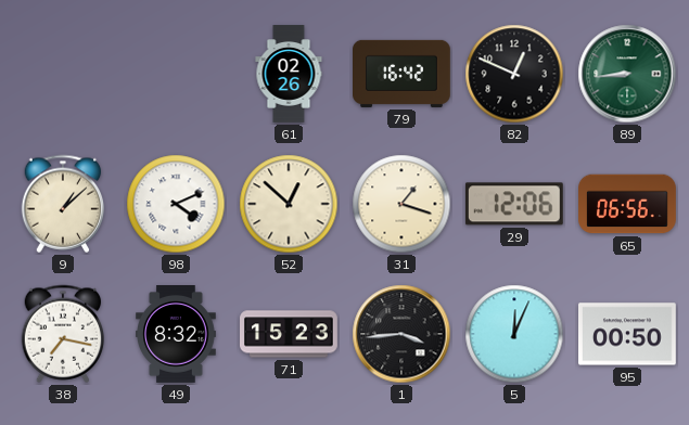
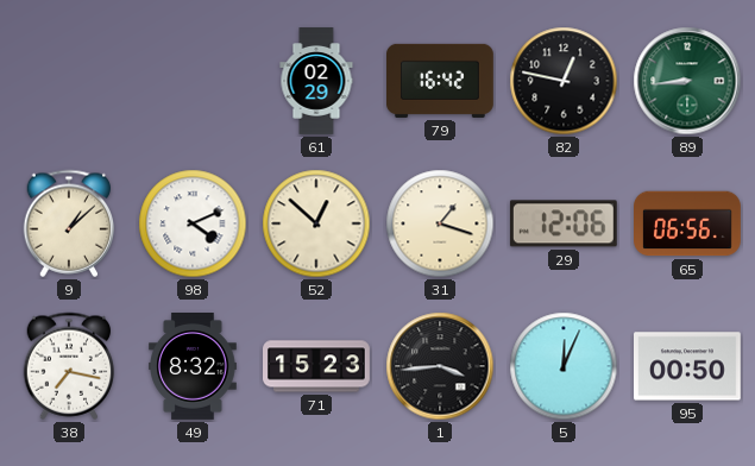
61: 02:26 -> 02:29 (316, 81)
82: 12:49 -> 12:47 (564, 81)
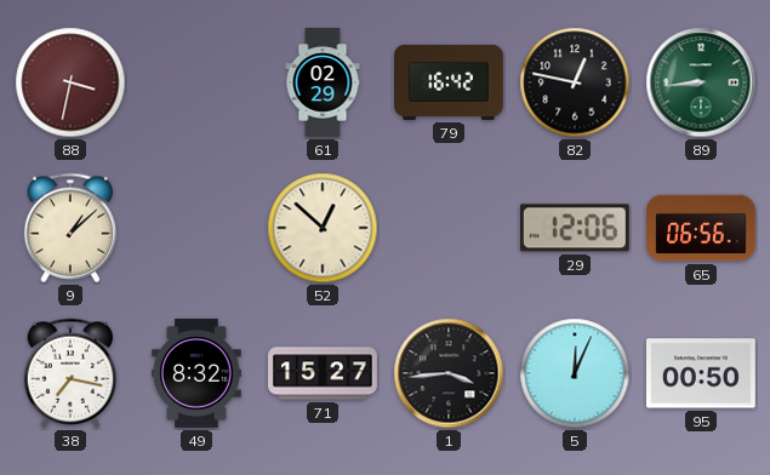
88: none -> 3:32 (70, 82)
98: 4:11 -> none (193, 223)
31: 1:18 -> none (440, 223)
71: 15:23 -> 15:27 (324, 373)
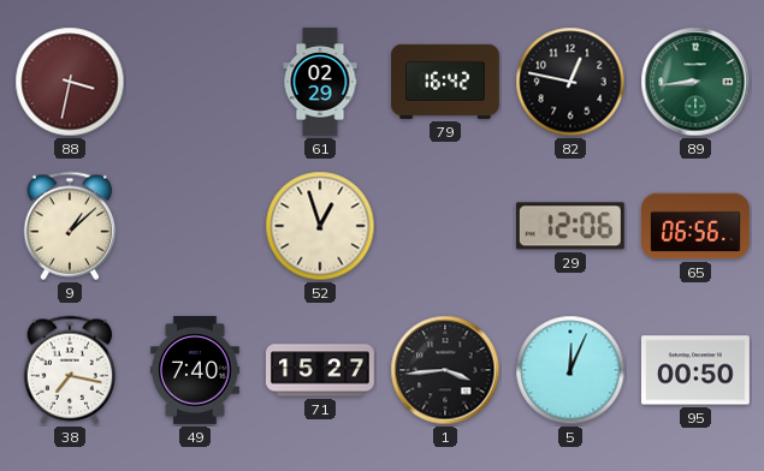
52: 12:52 -> 12:57 (320, 226)
49: 8:32 -> 7:40 (196, 371)
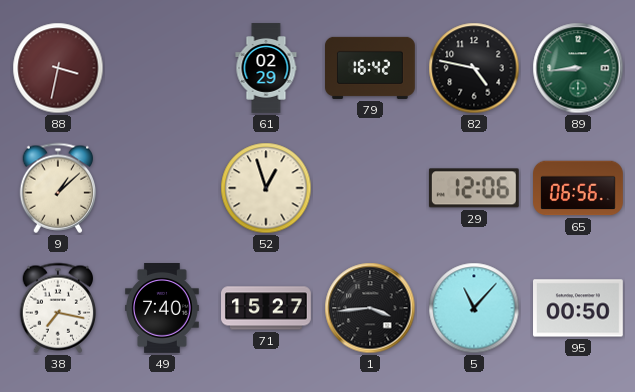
82: 12:47 -> 4:47 (474, 68)
5: 12:04 -> 11:07 (474, 308)
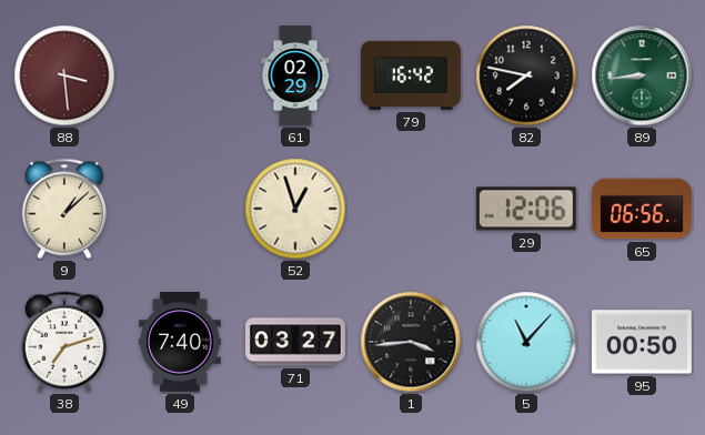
88: 3:32 -> 3:29 (64, 75)
82: 4:47 -> 7:47 (526, 75)
38: 7:17 -> 7:12 (64, 342)
71: 15:27 -> 03:27 (296, 342)
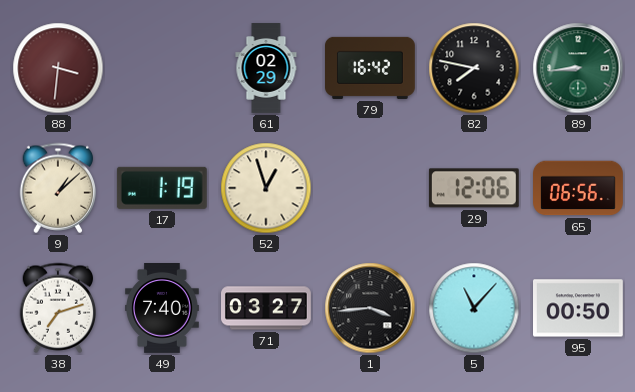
88: 3:29 -> 3:31 (58, 68)
17: none -> 1:19 (162, 188)
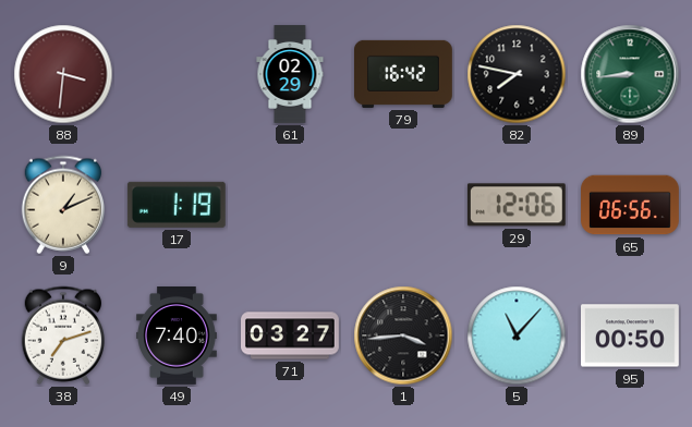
9: 1:08 -> 1:11 (63, 205)
52: 12:57 -> none (266, 188)
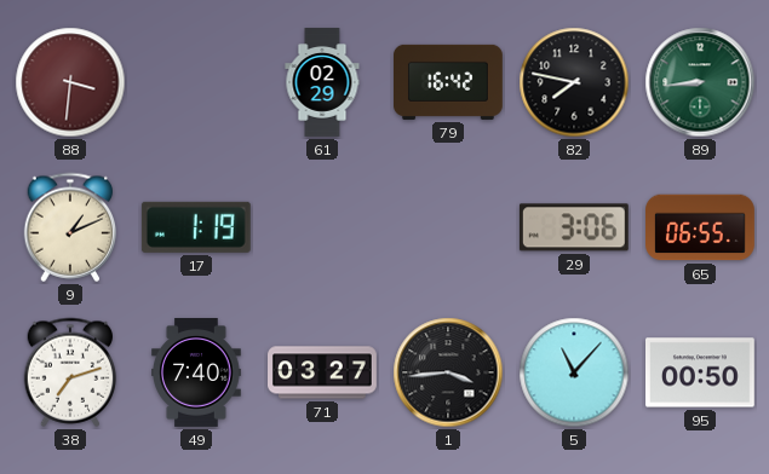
29: 12:06 -> 3:06 (574, 227)
65: 06:56 -> 06:55 (701, 227)
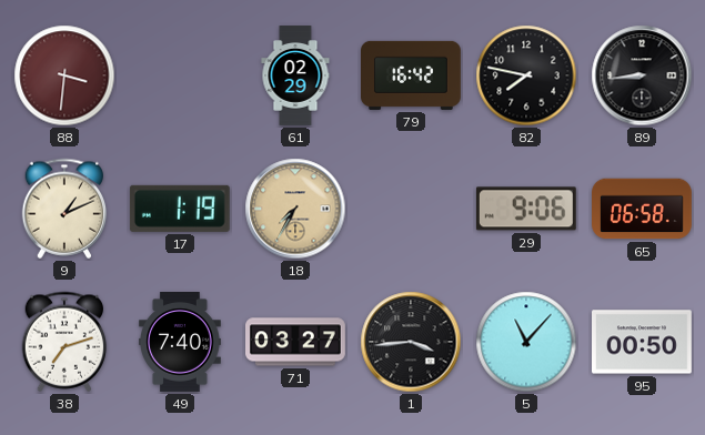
89 dial: green -> black (642, 75)
18: none -> 7:35 (295, 209)
29: 3:06 -> 9:06 (526, 209)
65: 06:55 -> 06:58 (643, 209)
